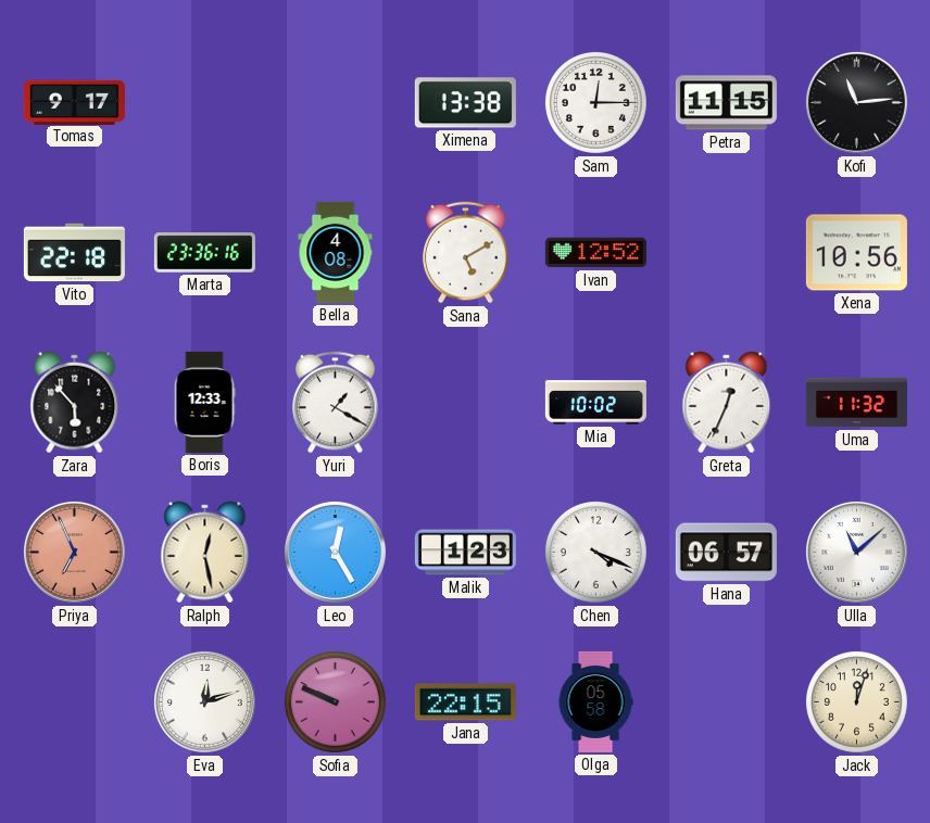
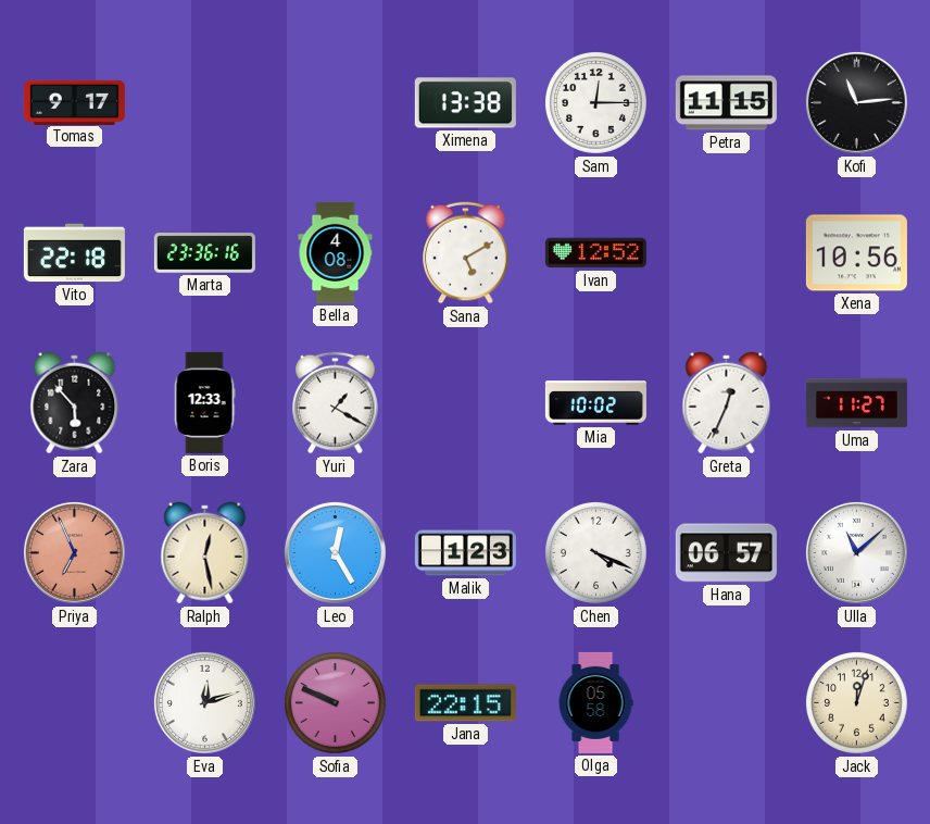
Uma: 11:32 -> 11:27 (856, 403)
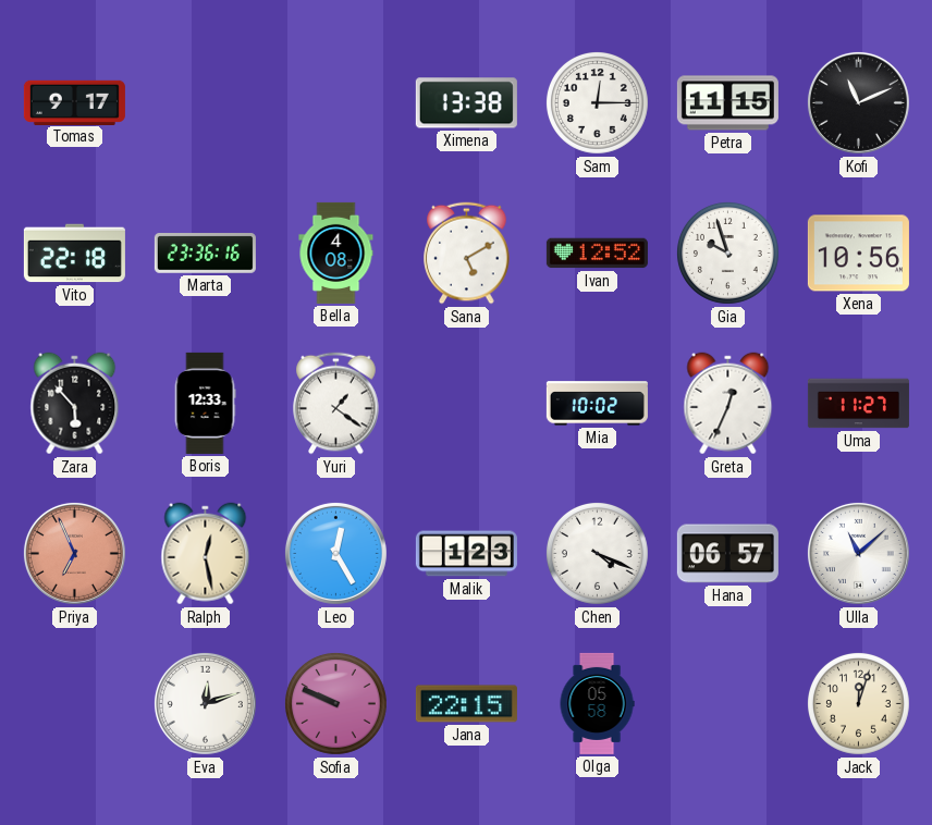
Kofi: 11:14 -> 11:11 (858, 102)
Gia: none -> 9:57 (727, 253)
Yuri: 1:20 -> 1:21 (336, 404)
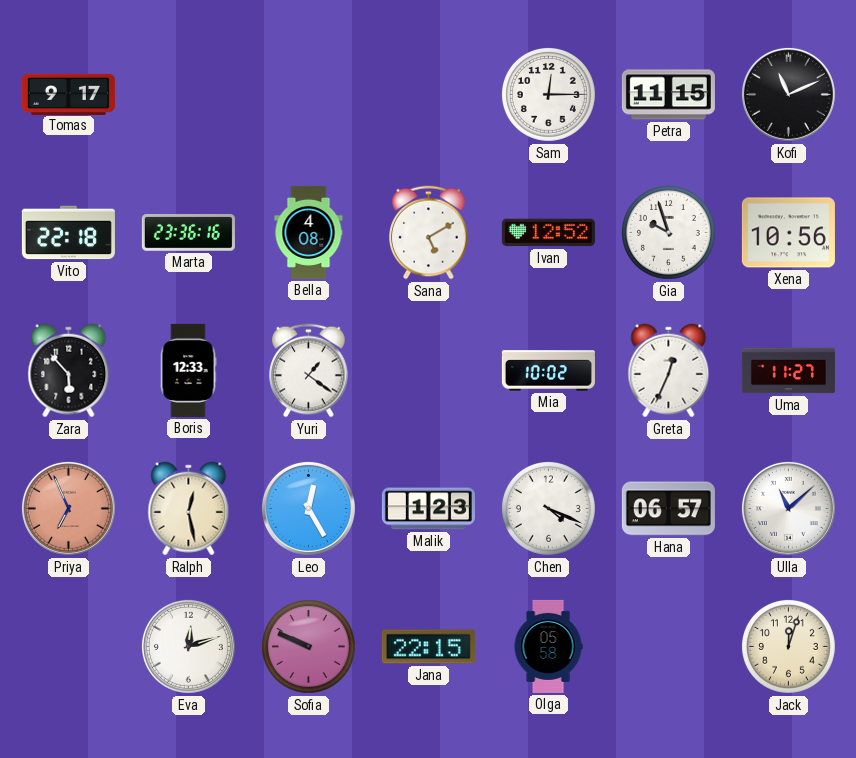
Ximena: 13:38 -> none (466, 103)
